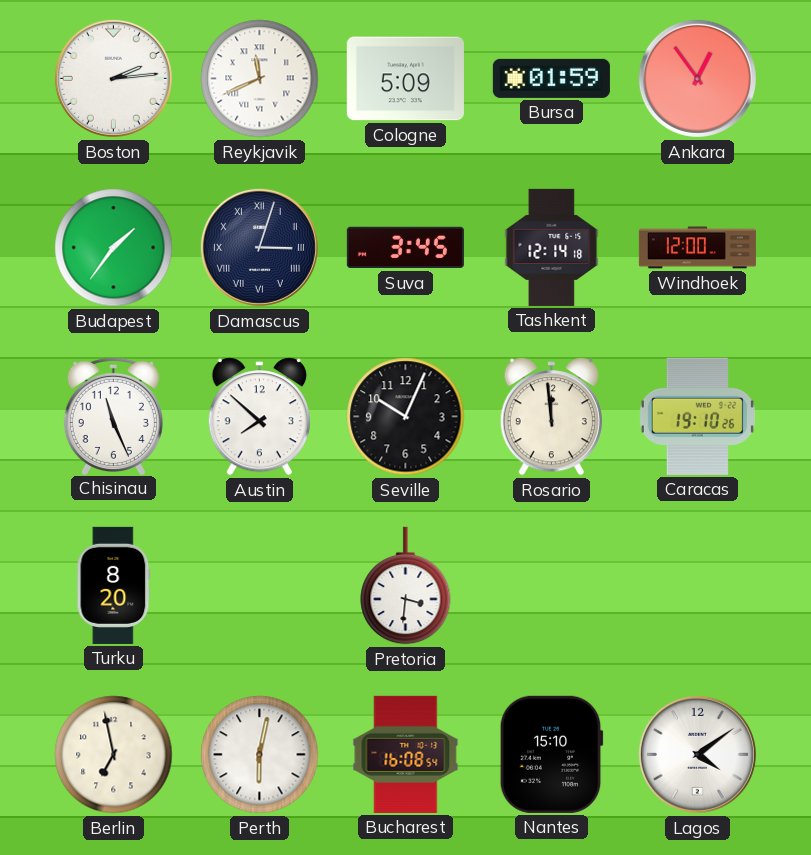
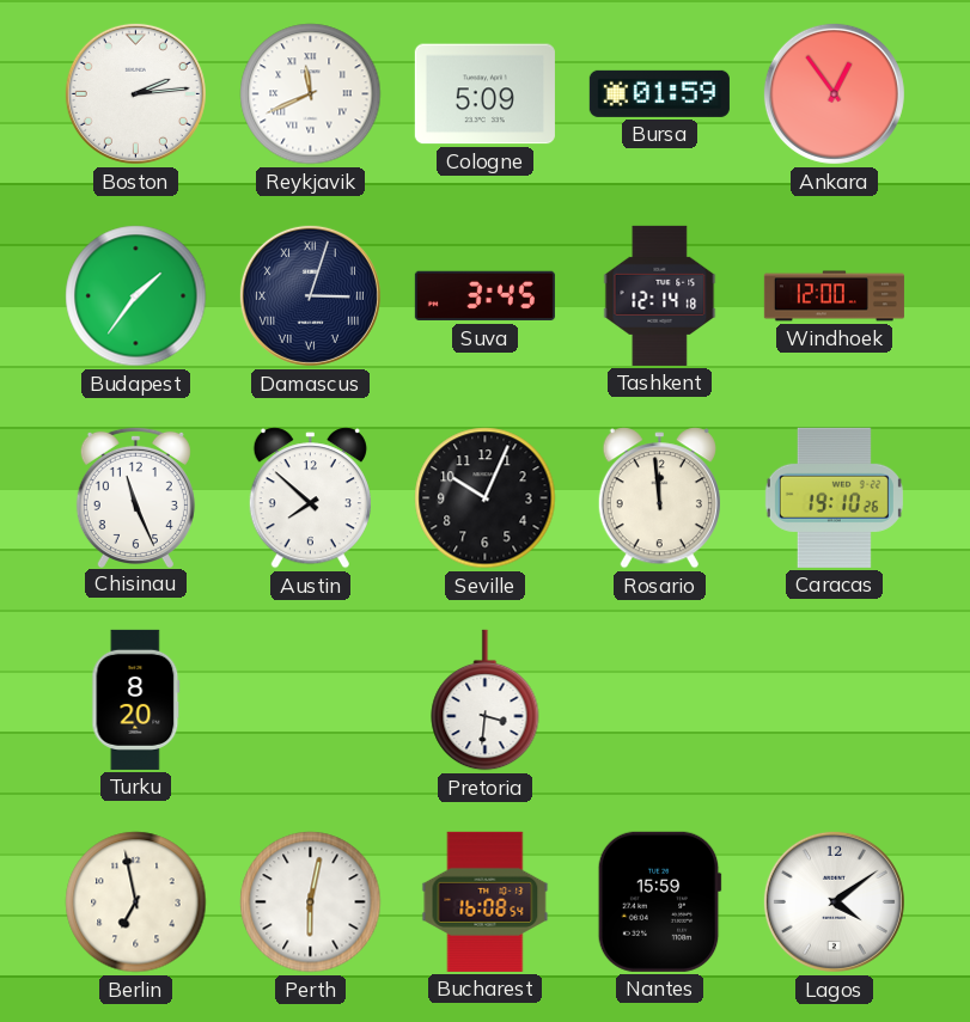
Nantes: 15:10 -> 15:59 (659, 901)
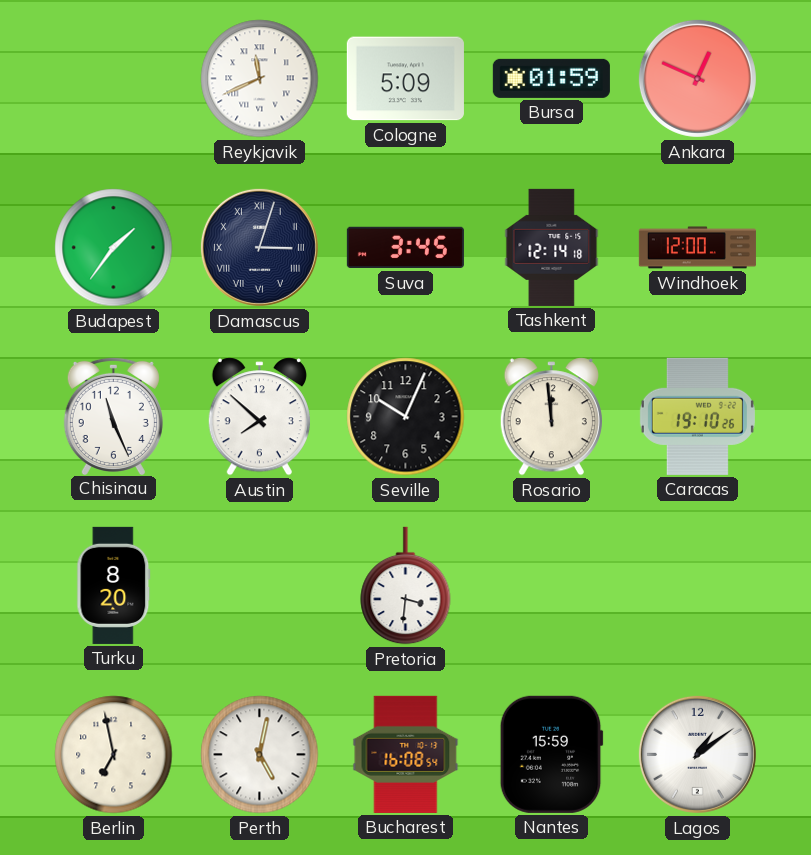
Boston: 2:14 -> none (135, 93)
Ankara: 12:54 -> 12:49 (697, 78)
Perth: 6:02 -> 5:02 (260, 755)
Lagos: 4:09 -> 1:09 (697, 754)
